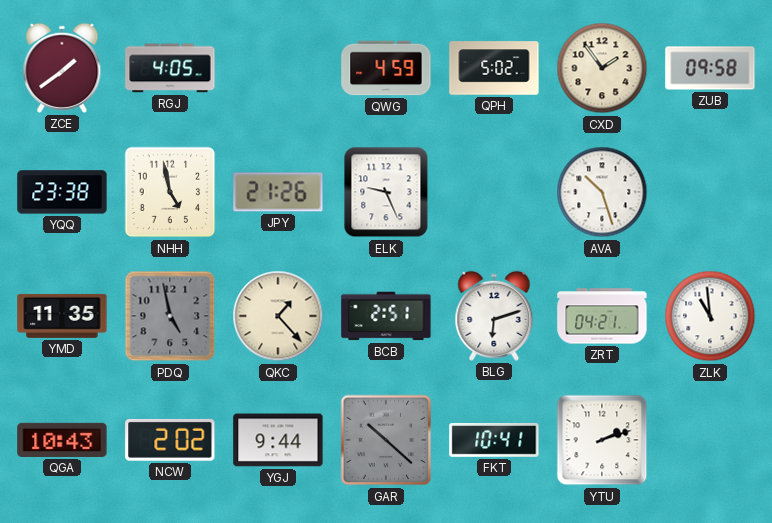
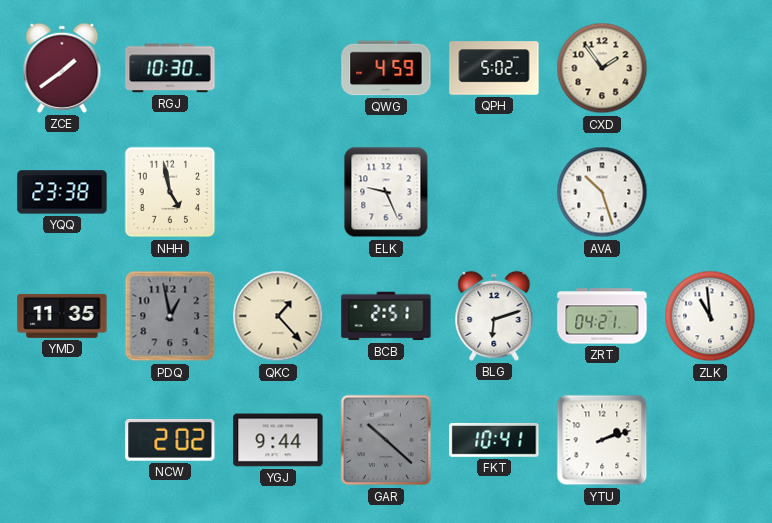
RGJ: 4:05 -> 10:30 (170, 68)
ZUB: 09:58 -> none (710, 68)
JPY: 21:26 -> none (278, 192)
PDQ: 4:58 -> 12:58 (170, 316)
QGA: 10:43 -> none (62, 440)
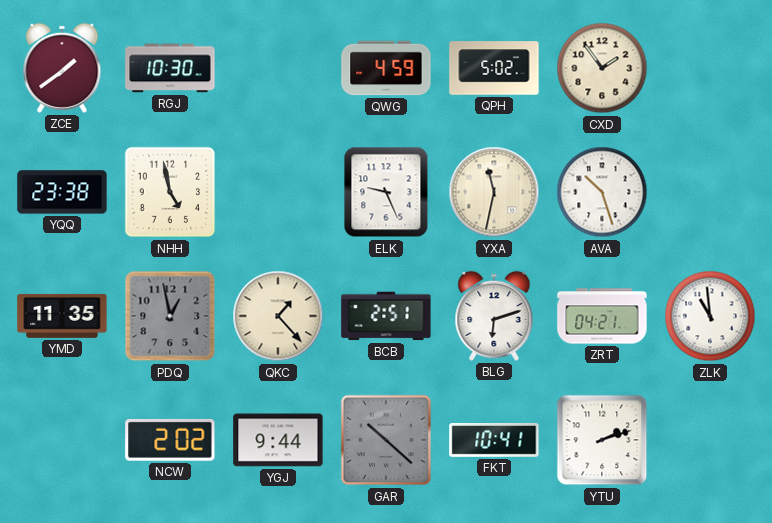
YXA: none -> 11:32 (494, 192)
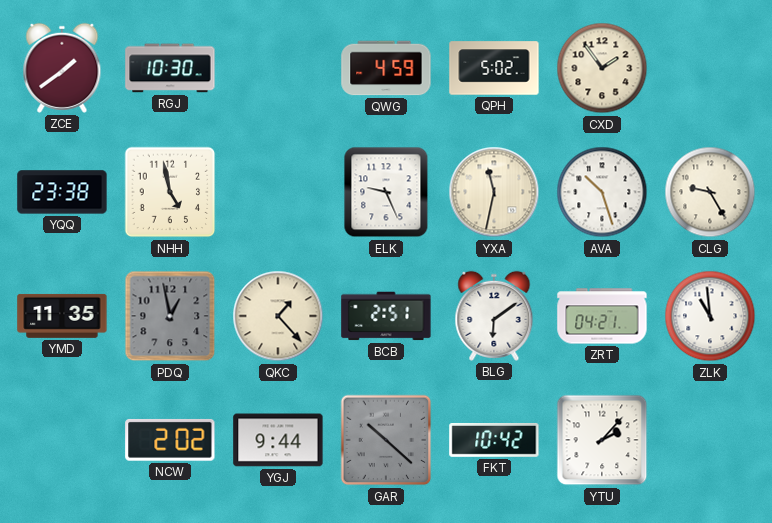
CLG: none -> 9:25 (710, 192)
BLG: 6:12 -> 6:09 (494, 316)
FKT: 10:41 -> 10:42 (494, 441)
YTU: 2:12 -> 2:07 (602, 440)
